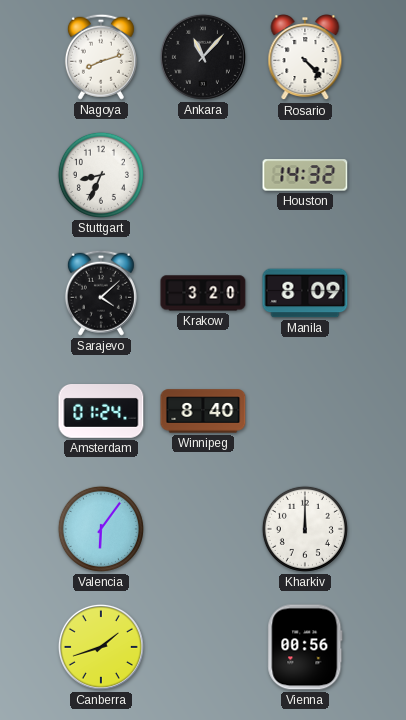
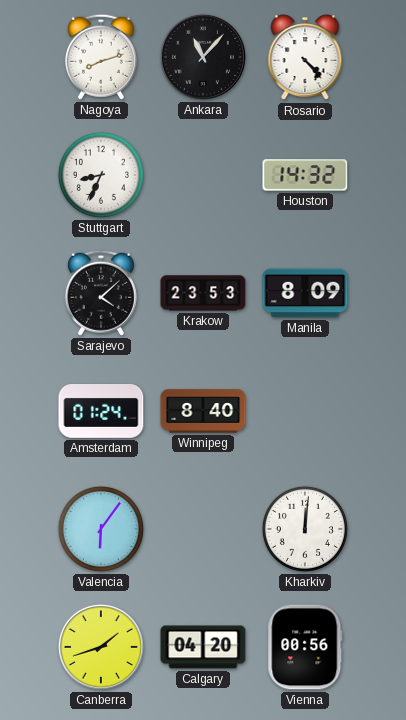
Krakow: 3:20 -> 23:53 (203, 293)
Kharkiv: 12:00 -> 12:01 (305, 529)
Calgary: none -> 04:20 (203, 647)
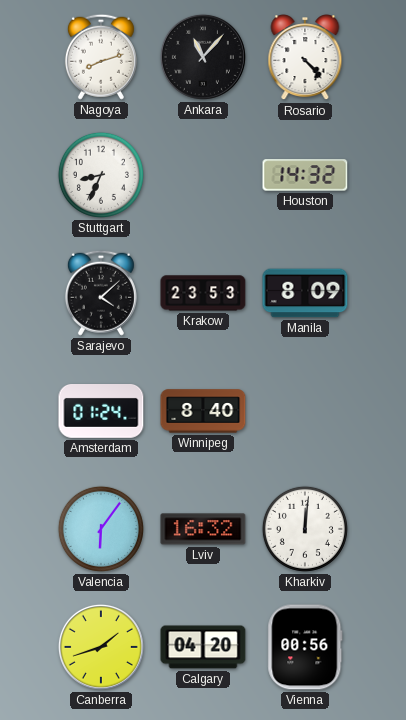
Lviv: none -> 16:32 (203, 529)
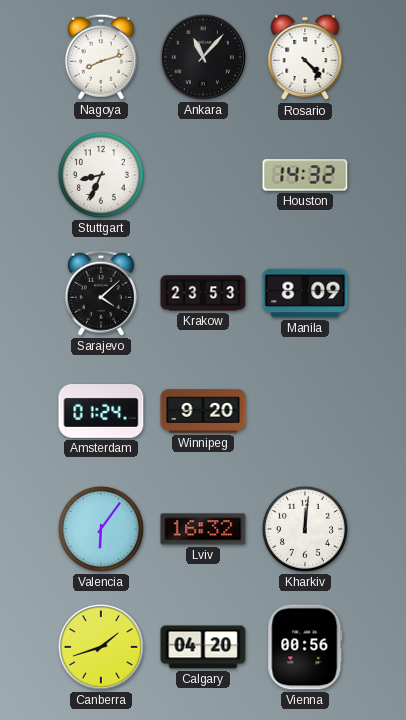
Winnipeg: 8:40 -> 9:20 (203, 411)
